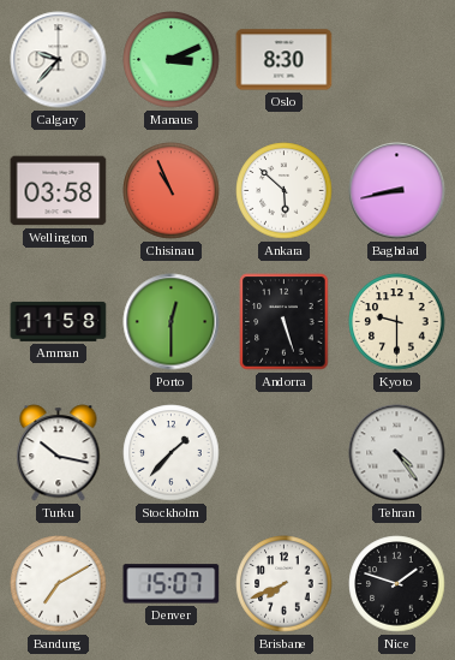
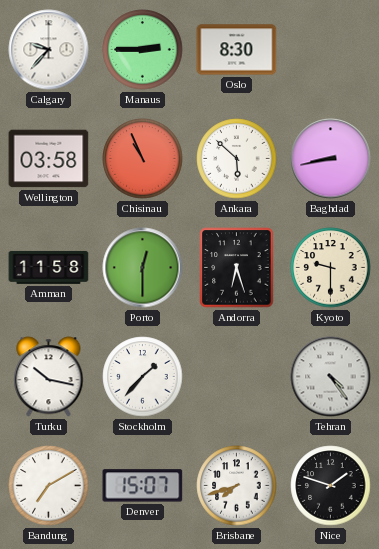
Manaus: 3:11 -> 2:45 (143, 50)
Andorra: 5:27 -> 6:27 (237, 268)
Brisbane: 7:41 -> 7:42 (237, 486)
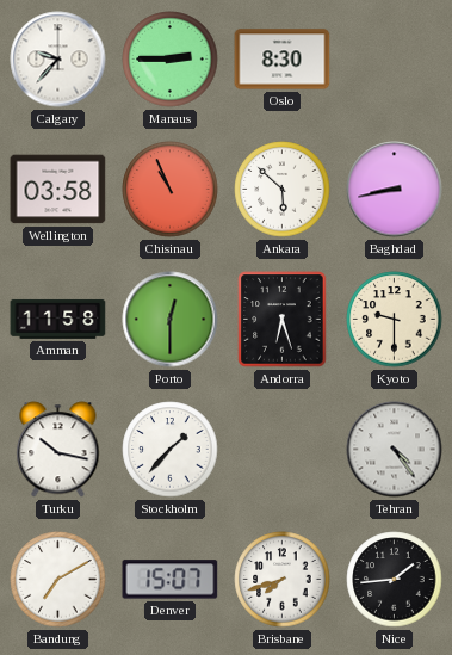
Nice: 1:48 -> 1:44 (395, 580)
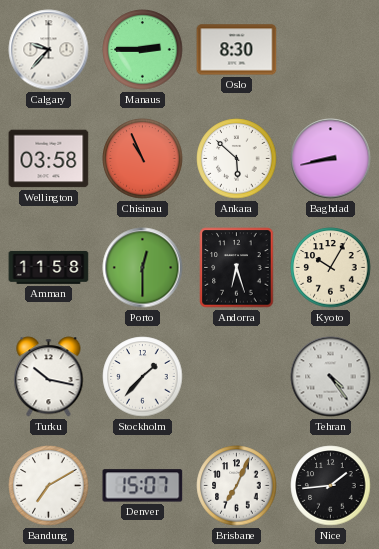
Kyoto: 9:30 -> 10:05 (331, 268)
Brisbane: 7:42 -> 7:04 (237, 486)
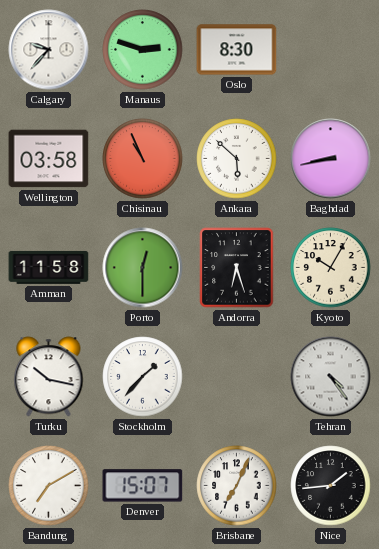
Manaus: 2:45 -> 2:48 (143, 50)
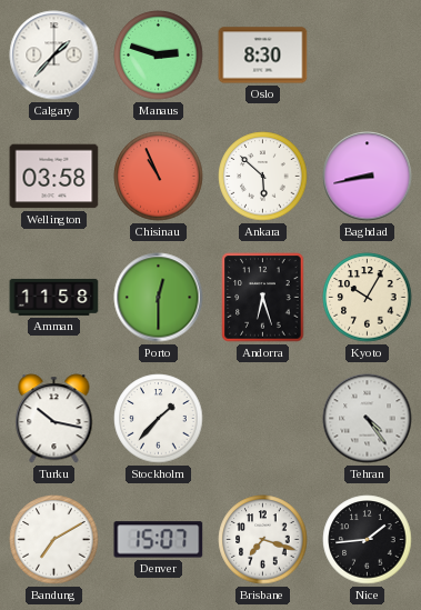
Calgary: 9:37 -> 1:37 (54, 56)
Brisbane: 7:04 -> 7:18 (263, 540)
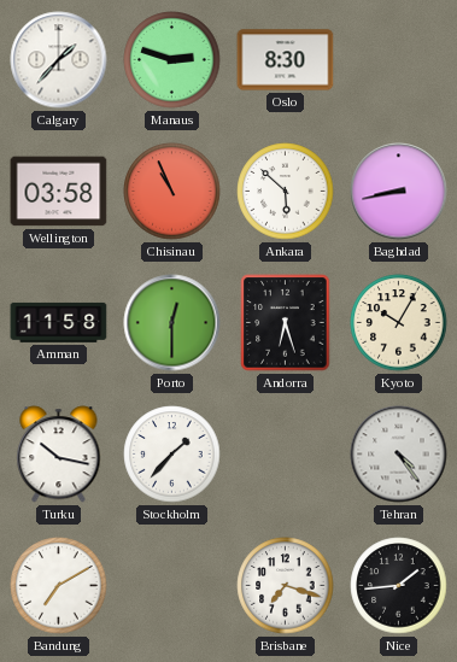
Denver: 15:07 -> none (159, 540)
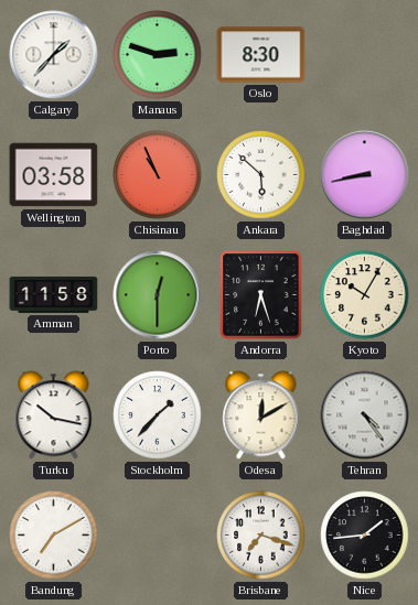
Odesa: none -> 12:10 (261, 415)
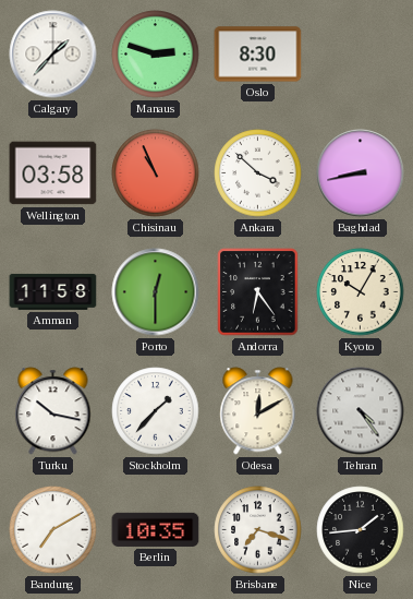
Ankara: 5:52 -> 3:52 (258, 173)
Andorra: 6:27 -> 6:24 (258, 292)
Berlin: none -> 10:35 (156, 529)
